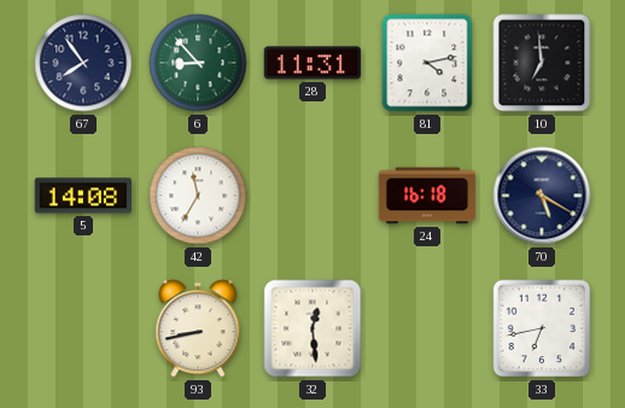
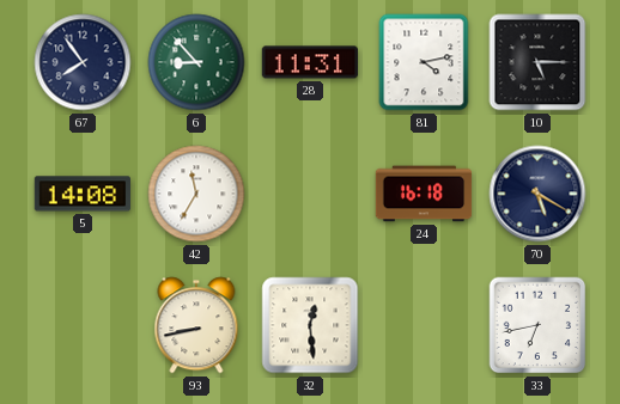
10: 6:59 -> 5:15 (537, 62)
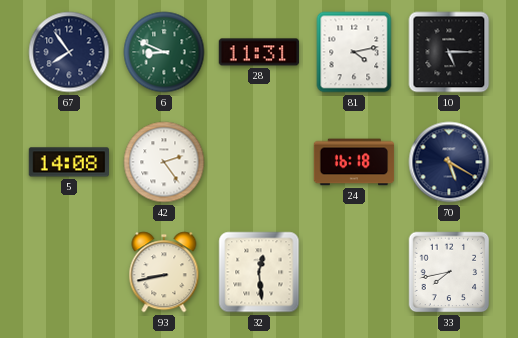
6: 8:53 -> 8:49 (164, 52)
42: 11:35 -> 2:24 (164, 162)
33: 6:43 -> 7:43 (449, 272)
